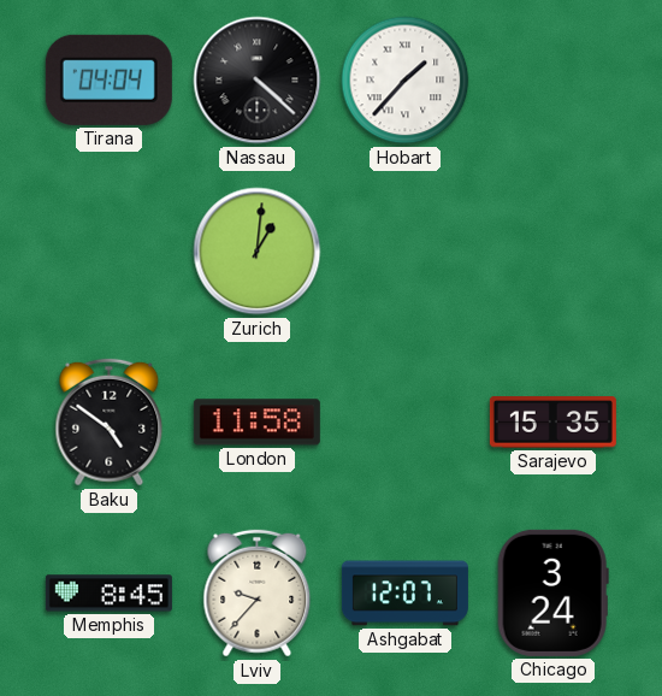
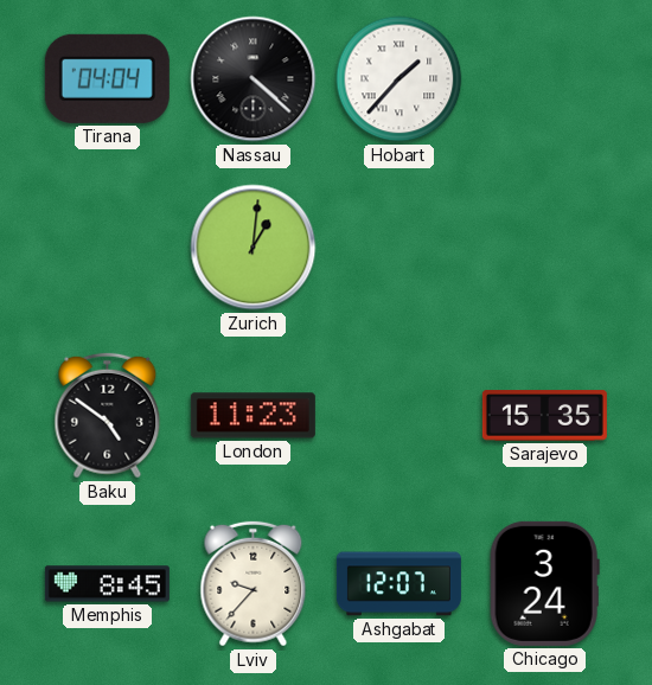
London: 11:58 -> 11:23 (253, 416)
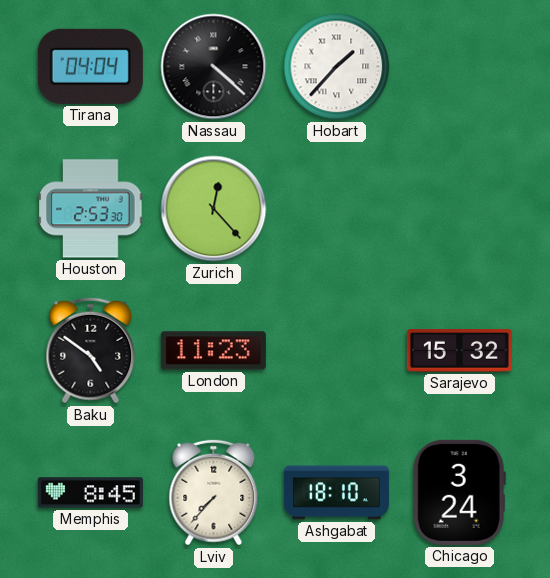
Houston: none -> 2:53 (91, 209)
Zurich: 1:01 -> 12:23 (214, 209)
Sarajevo: 15:35 -> 15:32 (459, 351)
Lviv: 9:37 -> 7:37 (214, 493)
Ashgabat: 12:07 -> 18:10 (336, 493)
